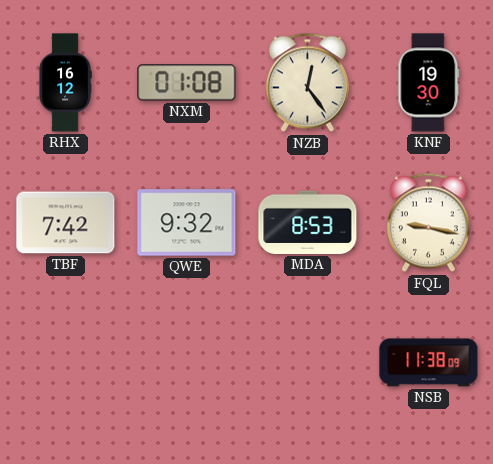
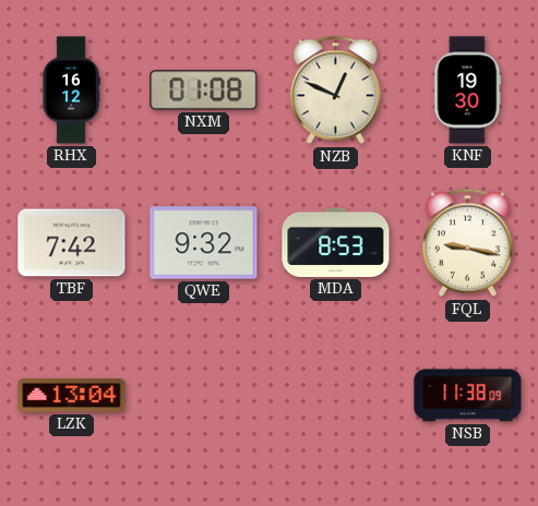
NZB: 12:24 -> 12:49 (335, 91)
LZK: none -> 13:04 (72, 396)
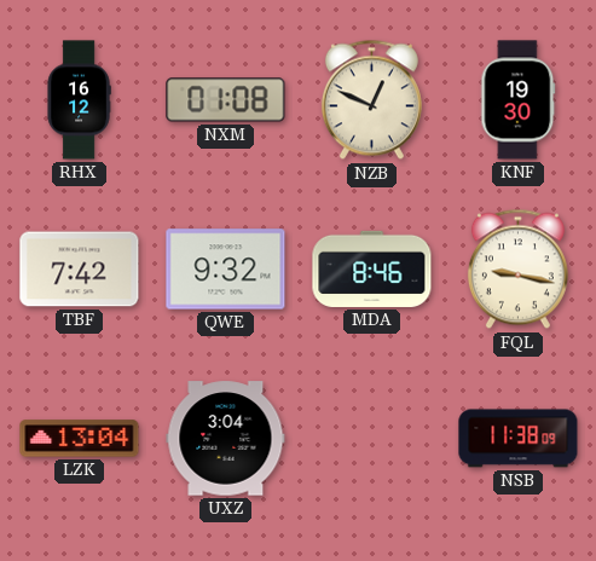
MDA: 8:53 -> 8:46 (372, 268)
UXZ: none -> 3:04 (226, 439)
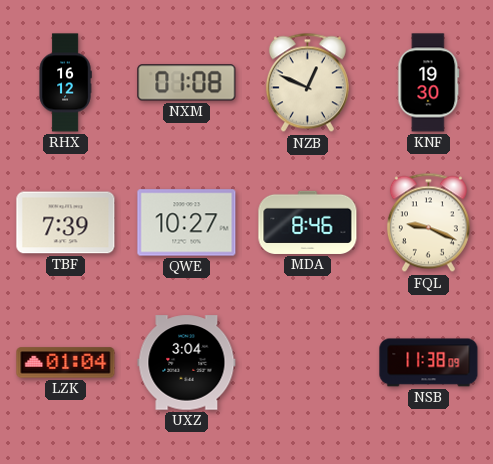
TBF: 7:42 -> 7:39 (66, 223)
QWE: 9:32 -> 10:27 (187, 223)
FQL: 9:17 -> 9:19 (428, 223)
LZK: 13:04 -> 01:04 (66, 363)
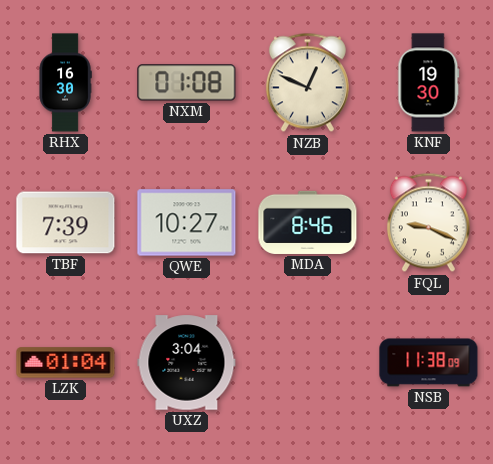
RHX: 16:12 -> 16:30 (65, 83)
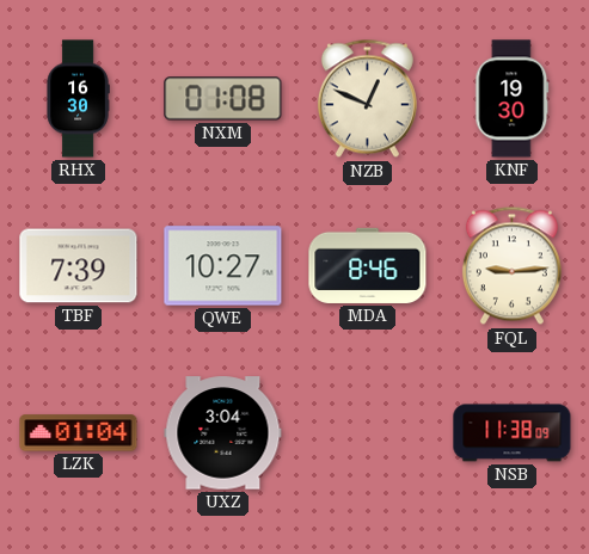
FQL: 9:19 -> 9:14 (511, 266)
